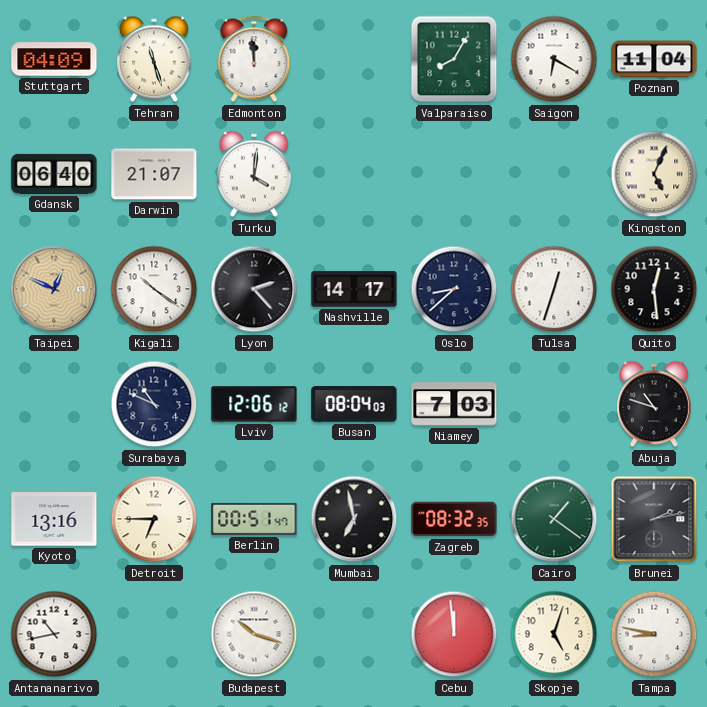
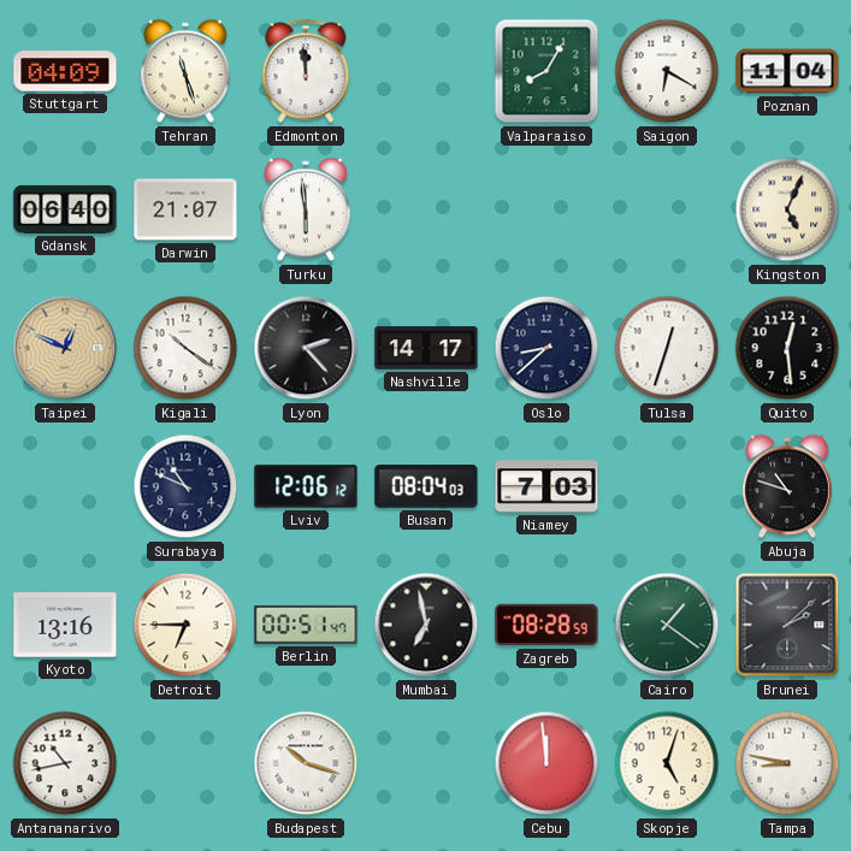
Turku: 4:01 -> 5:59 (307, 209)
Zagreb: 08:32 -> 08:28 (546, 625)
Brunei: 2:13 -> 2:08 (787, 625)
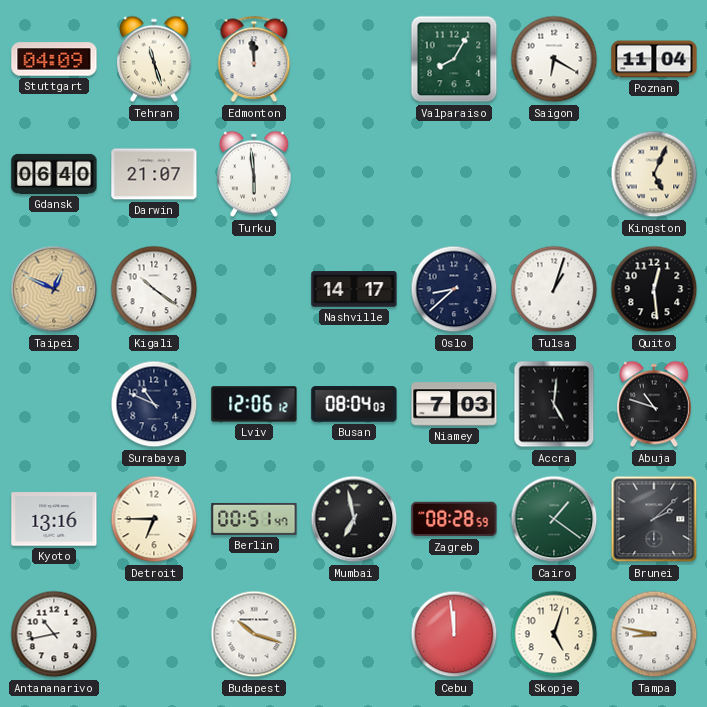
Lyon: 2:23 -> none (306, 348)
Tulsa: 12:33 -> 1:03 (554, 289)
Accra: none -> 5:01 (554, 404)
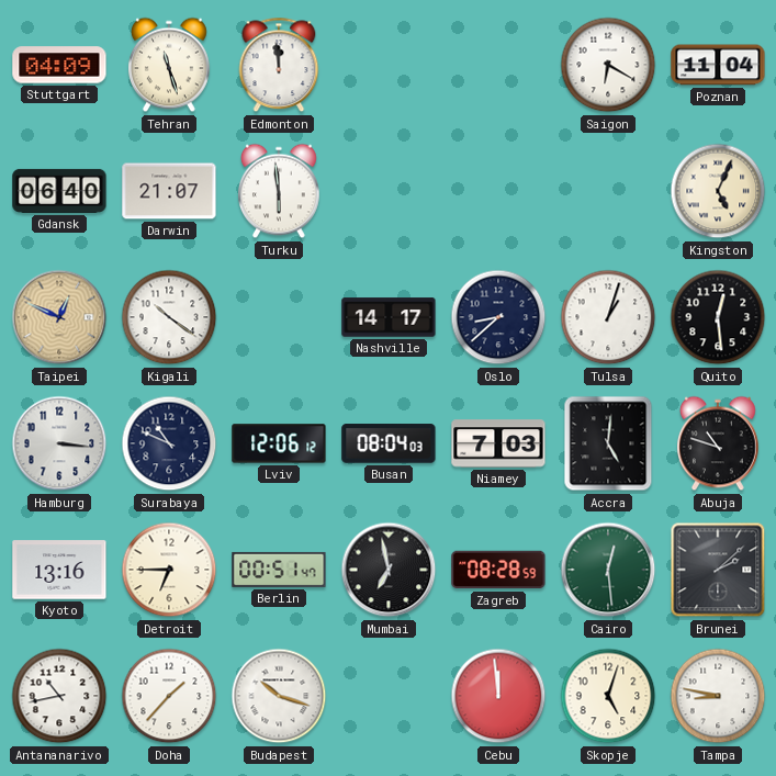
Valparaiso: 8:05 -> none (454, 59)
Hamburg: none -> 3:16 (59, 443)
Cairo: 1:21 -> 12:29 (608, 570)
Doha: none -> 1:37 (169, 696)
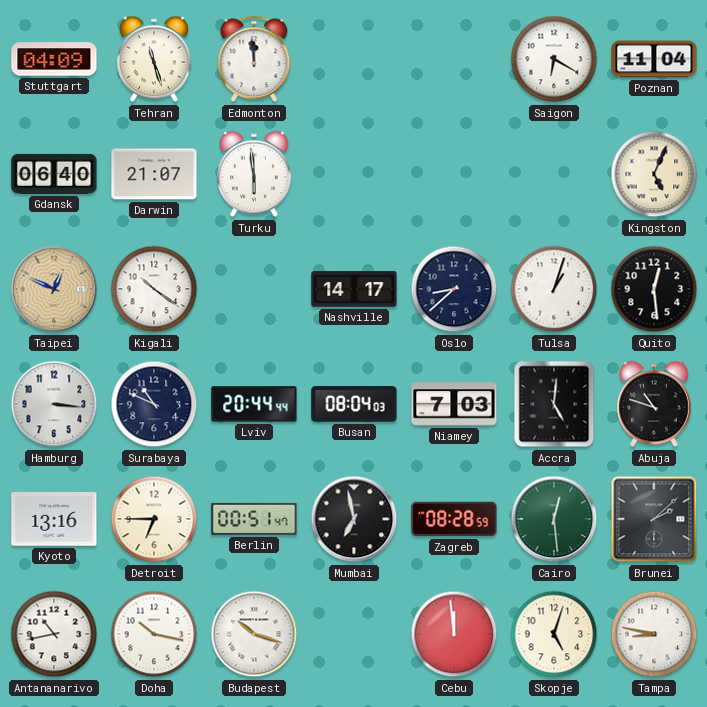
Lviv: 12:06 -> 20:44 (254, 404)
Doha: 1:37 -> 10:17 (154, 634)
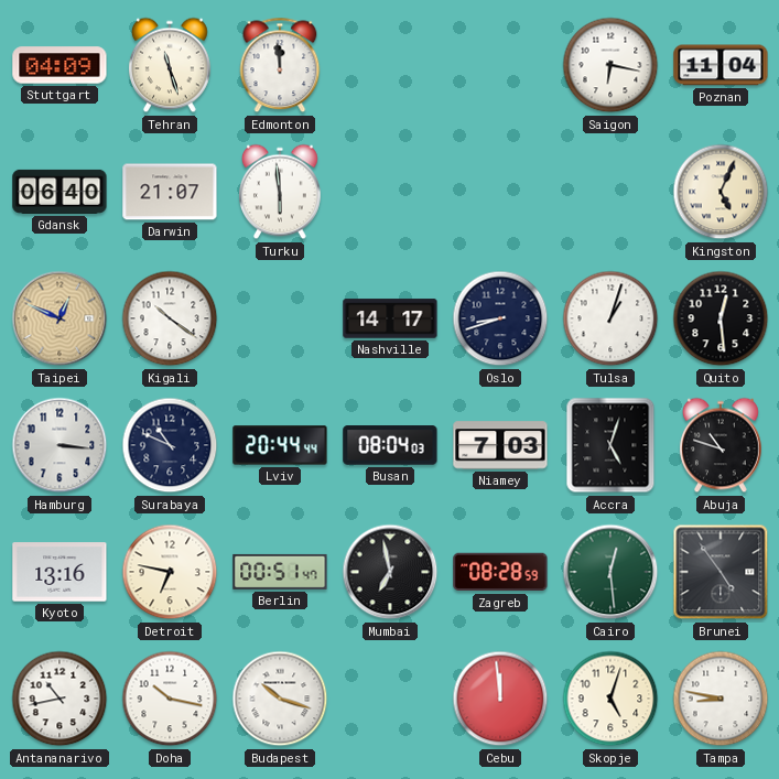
Saigon: 6:20 -> 6:17 (610, 65)
Oslo: 8:38 -> 8:42 (500, 318)
Accra: 5:01 -> 5:03 (610, 445)
Detroit: 6:45 -> 6:47 (170, 572)
Brunei: 2:08 -> 4:54 (721, 572)
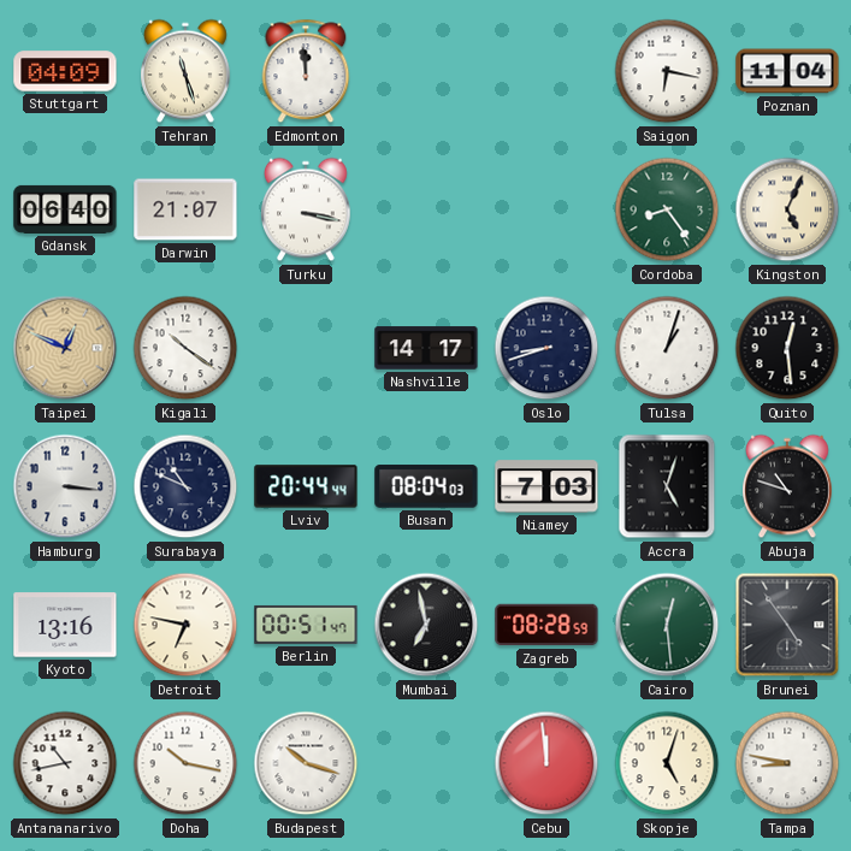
Turku: 5:59 -> 3:17 (307, 209)
Cordoba: none -> 8:24 (667, 209)
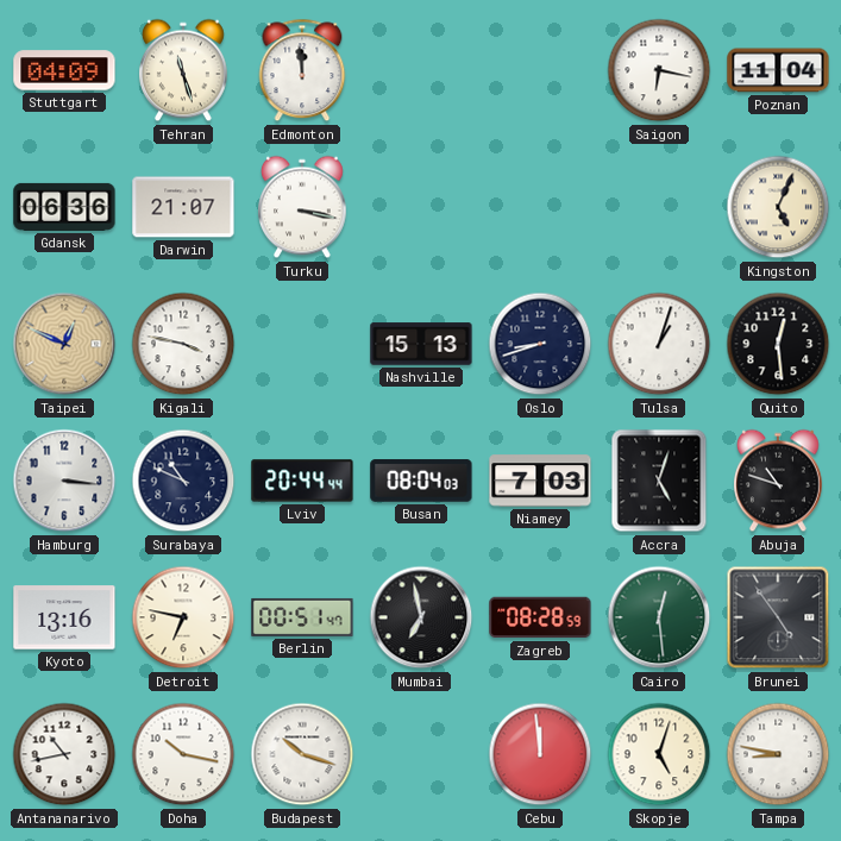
Gdansk: 06:40 -> 06:36 (64, 207)
Cordoba: 8:24 -> none (667, 209)
Kigali: 10:21 -> 3:47 (183, 344)
Nashville: 14:17 -> 15:13 (421, 344)
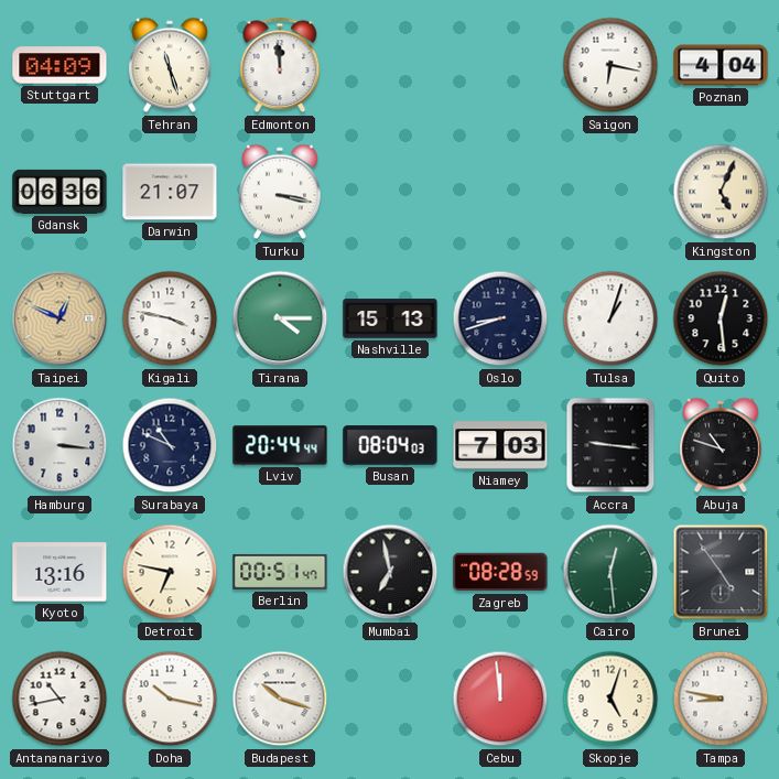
Poznan: 11:04 -> 4:04 (721, 65)
Tirana: none -> 4:15 (280, 318)
Accra: 5:03 -> 9:16 (610, 445)
